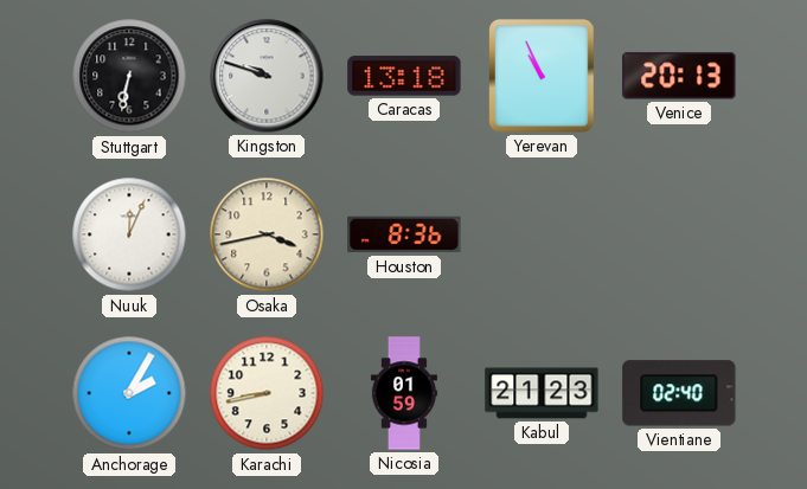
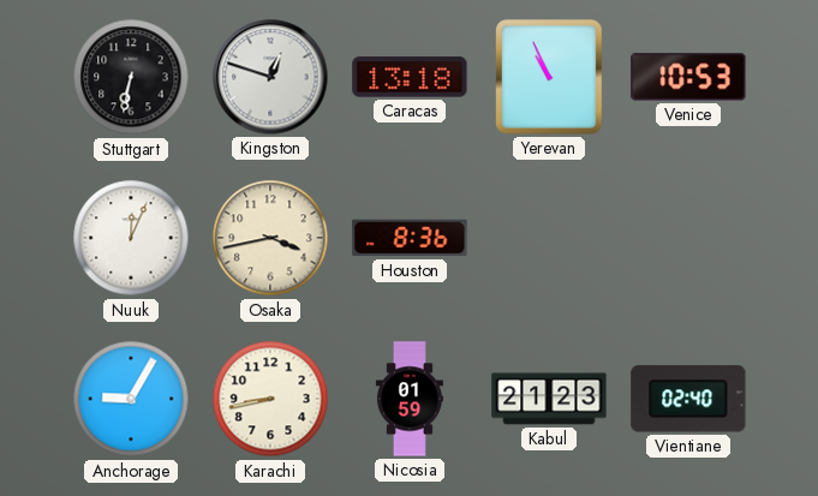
Kingston: 9:48 -> 12:48 (270, 77)
Venice: 20:13 -> 10:53 (688, 77)
Anchorage: 2:05 -> 9:05 (131, 399)
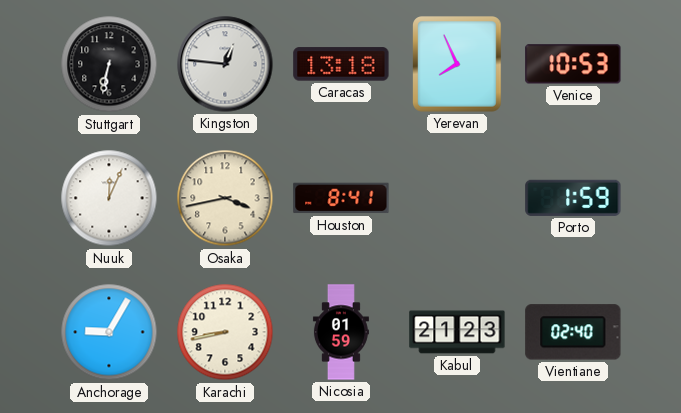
Kingston: 12:48 -> 12:46 (225, 64)
Yerevan: 10:56 -> 7:56 (458, 64)
Houston: 8:36 -> 8:41 (341, 198)
Porto: none -> 1:59 (573, 198)
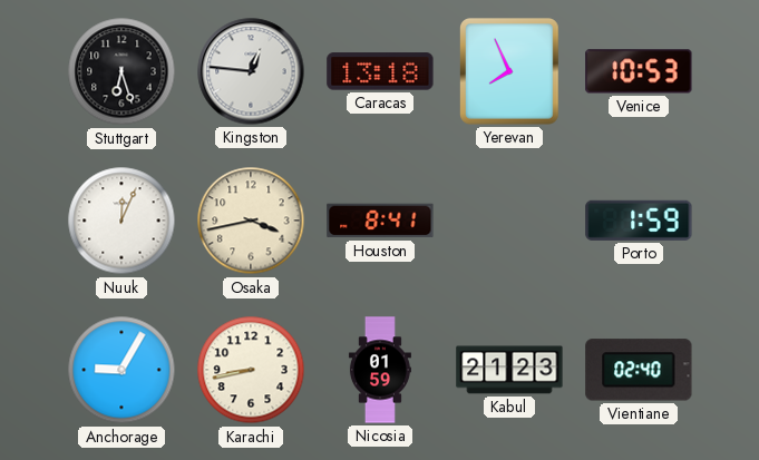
Stuttgart: 6:32 -> 6:27 (121, 71)
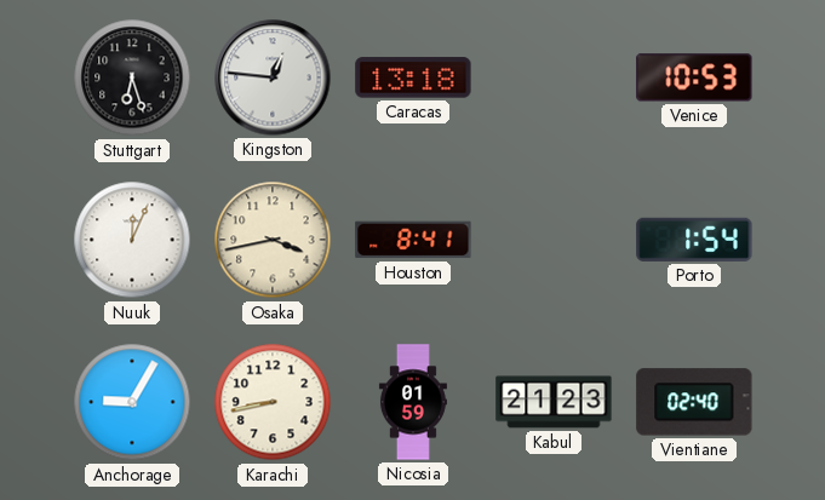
Yerevan: 7:56 -> none (510, 71)
Porto: 1:59 -> 1:54 (694, 240)
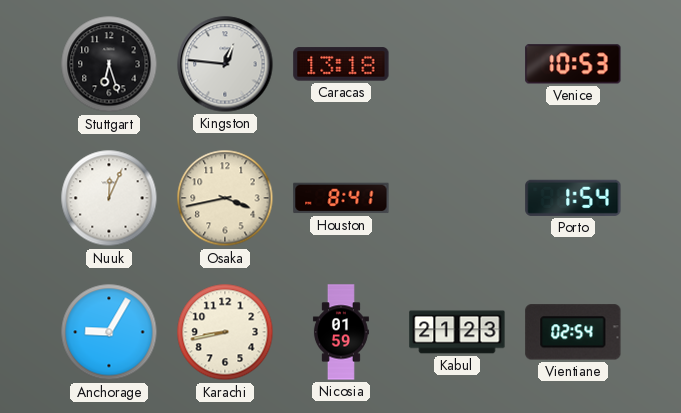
Vientiane: 02:40 -> 02:54 (573, 332)
